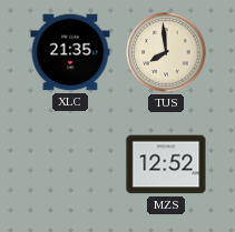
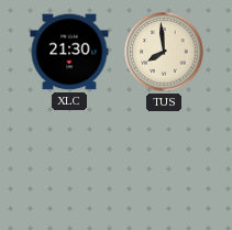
XLC: 21:35 -> 21:30 (69, 52)
MZS: 12:52 -> none (166, 164)
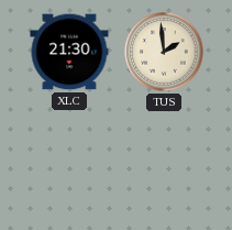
TUS: 7:59 -> 1:59 (164, 52)
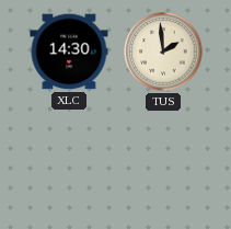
XLC: 21:30 -> 14:30 (69, 51)
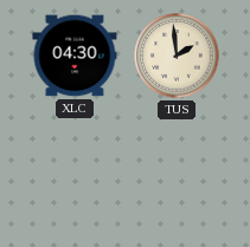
XLC: 14:30 -> 04:30 (75, 56)
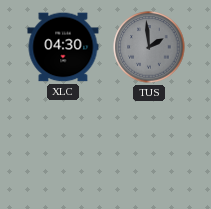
TUS dial: cream -> grey (149, 47)
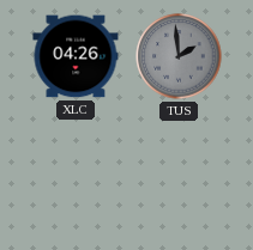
XLC: 04:30 -> 04:26 (76, 56)
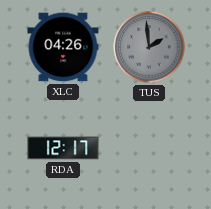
RDA: none -> 12:17 (63, 148)
